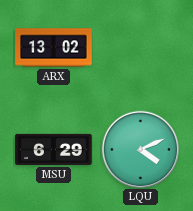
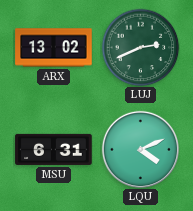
LUJ: none -> 2:41 (140, 47)
MSU: 6:29 -> 6:31 (54, 149)
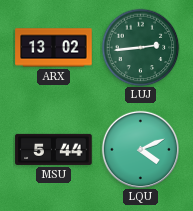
LUJ: 2:41 -> 2:44 (140, 47)
MSU: 6:31 -> 5:44 (54, 149)
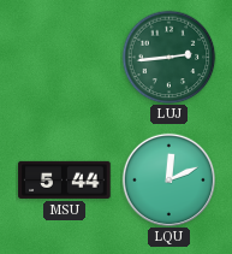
ARX: 13:02 -> none (54, 48)
LQU: 4:11 -> 12:11 (168, 179)
